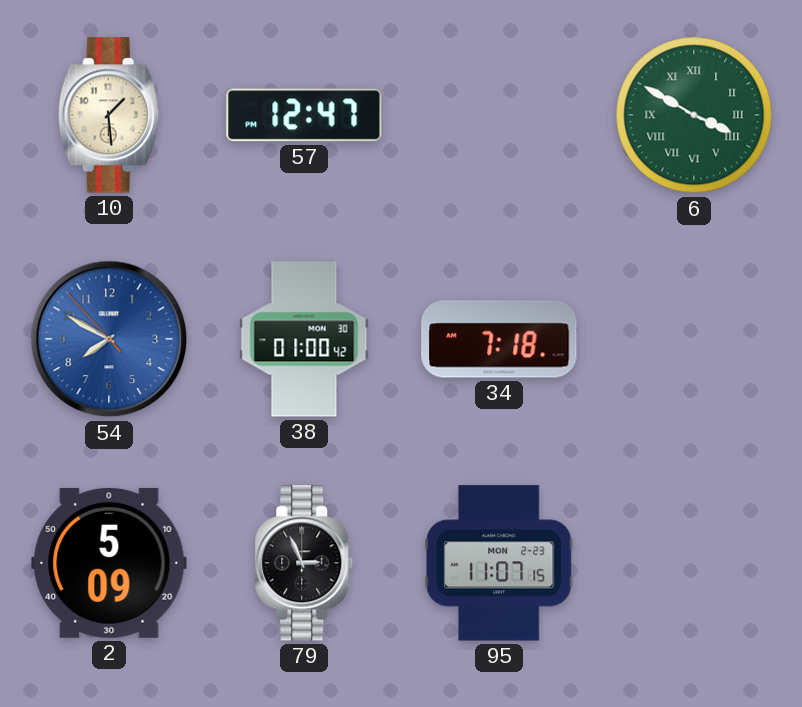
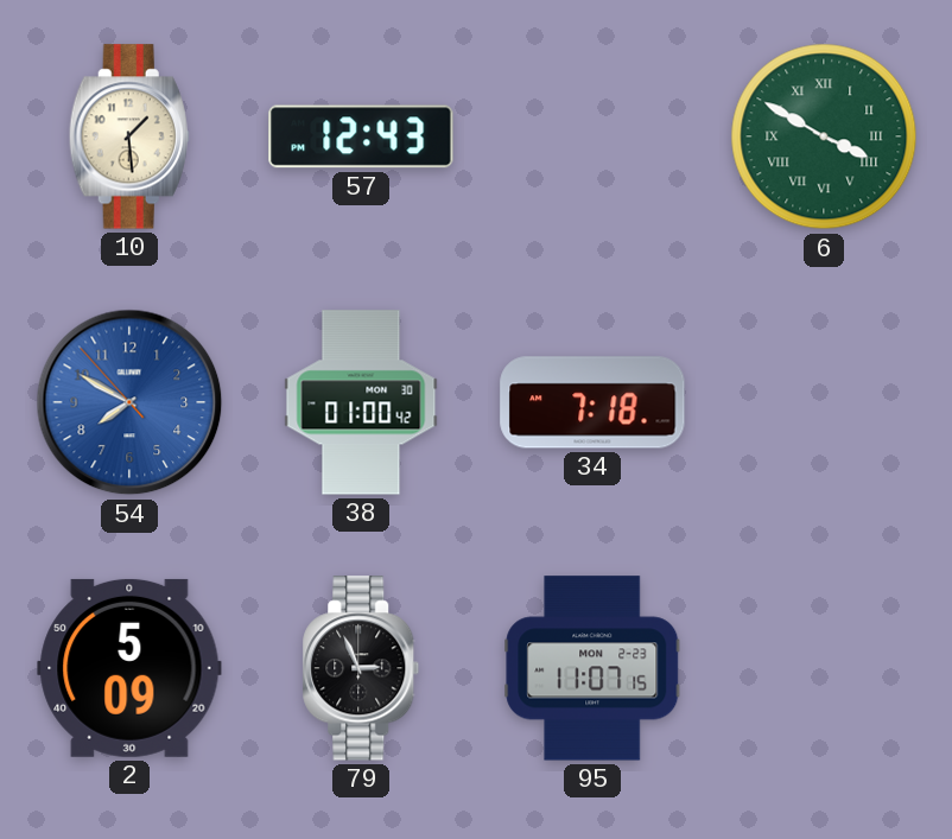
57: 12:47 -> 12:43 (361, 136)
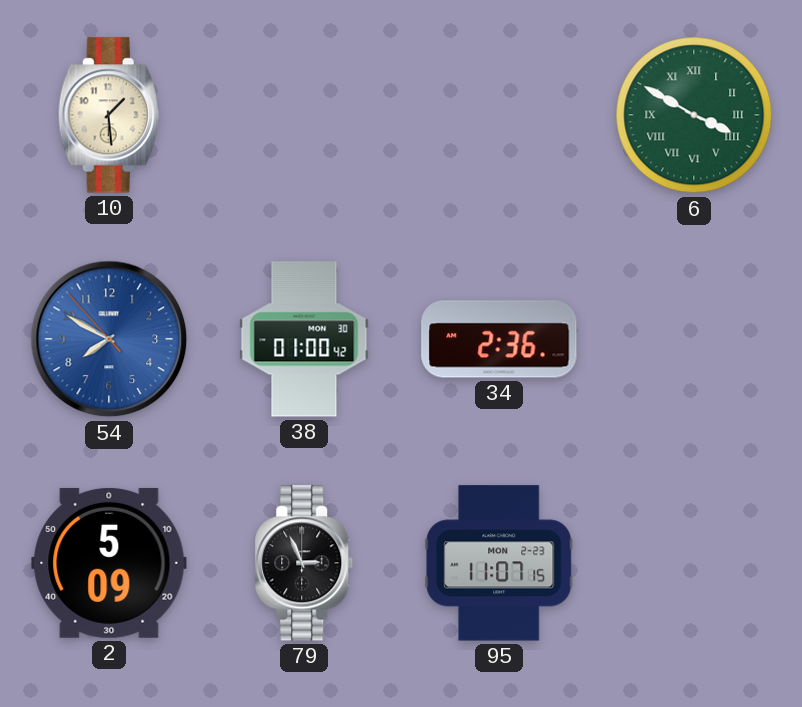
57: 12:43 -> none (361, 136)
34: 7:18 -> 2:36 (499, 339)
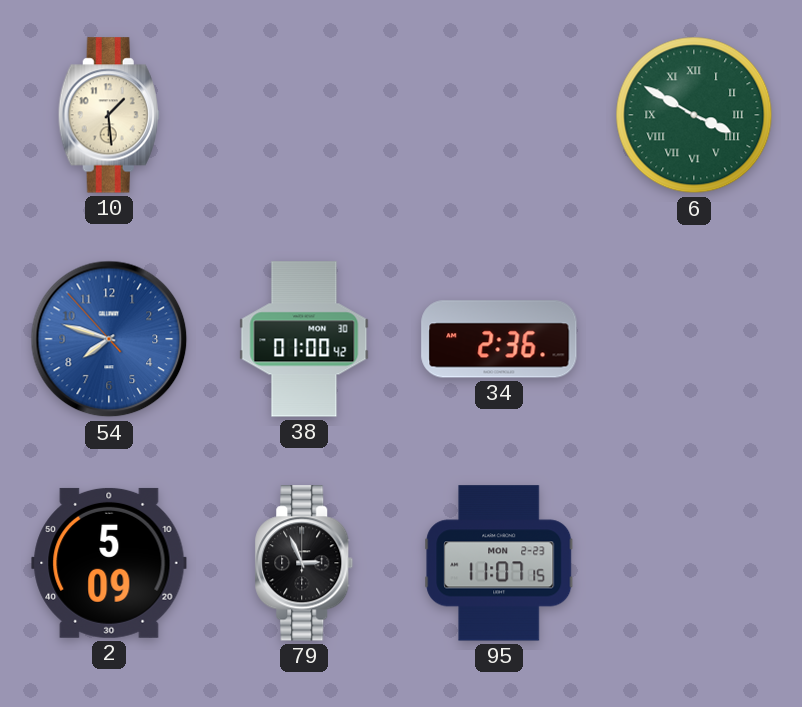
54: 7:49 -> 7:47 (109, 339)
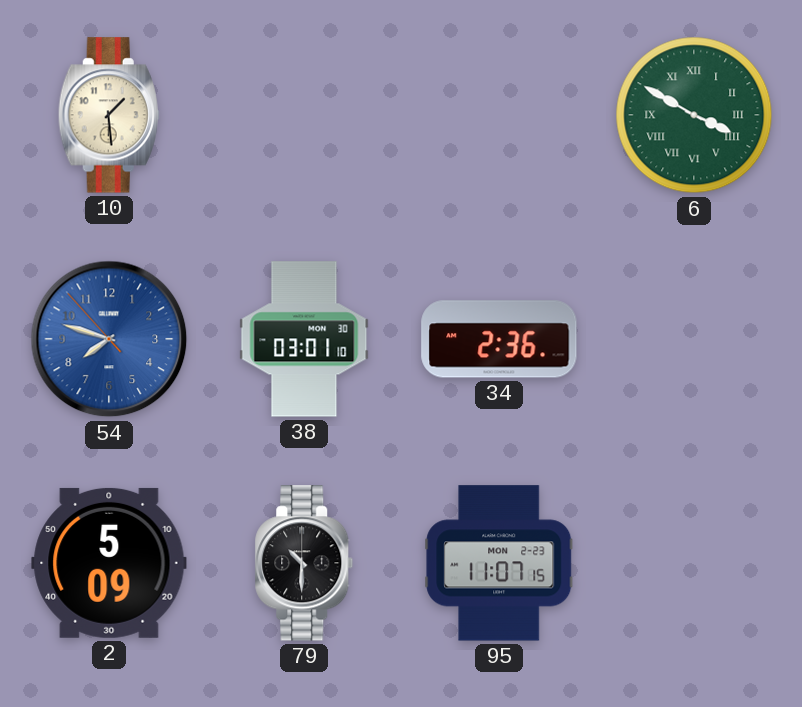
38: 01:00 -> 03:01 (304, 339)
79: 2:56 -> 10:30 (304, 563)
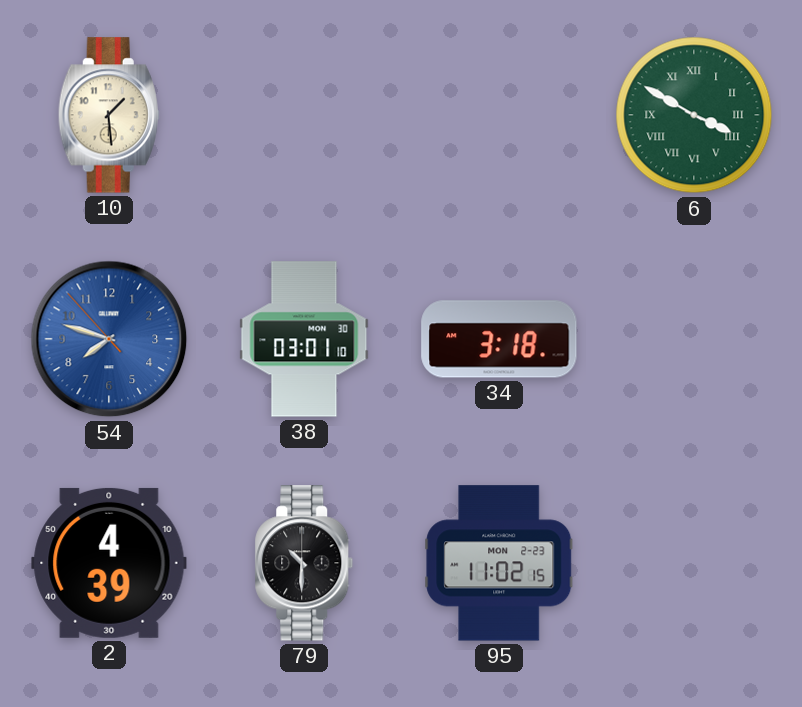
34: 2:36 -> 3:18 (499, 339)
2: 5:09 -> 4:39 (109, 563)
95: 11:07 -> 11:02 (499, 563)
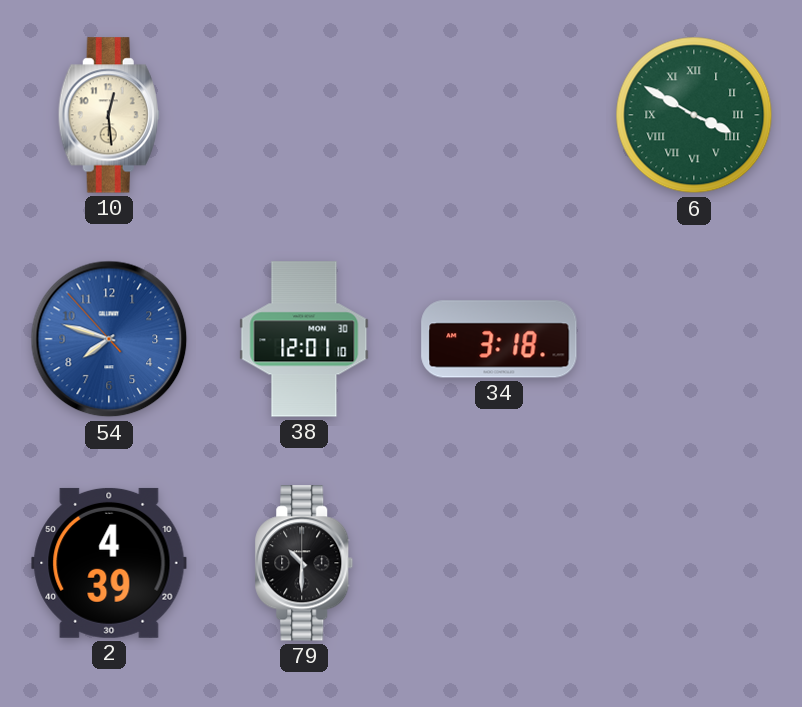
10: 1:29 -> 12:29 (109, 115)
38: 03:01 -> 12:01 (304, 339)
95: 11:02 -> none (499, 563)
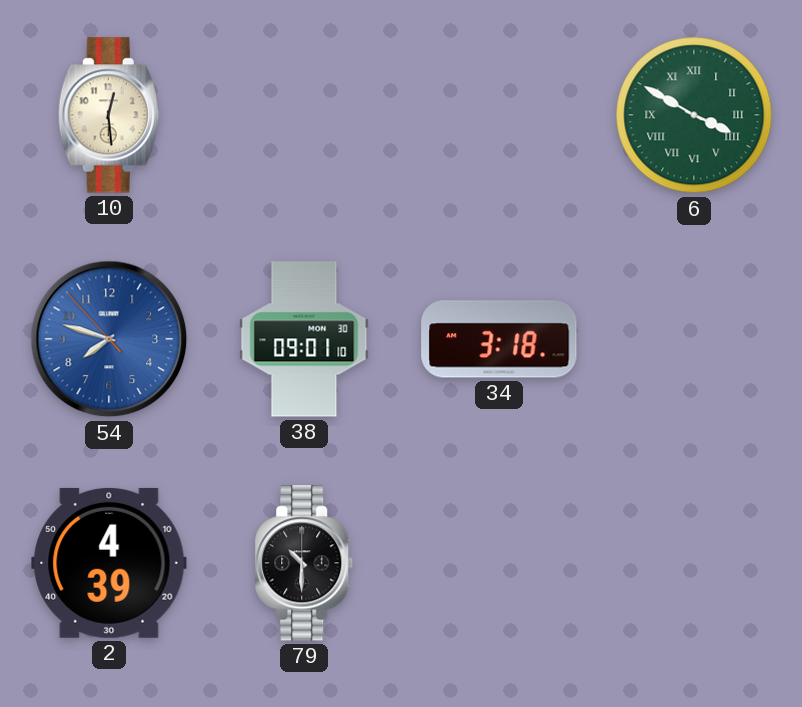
38: 12:01 -> 09:01 (304, 339)
